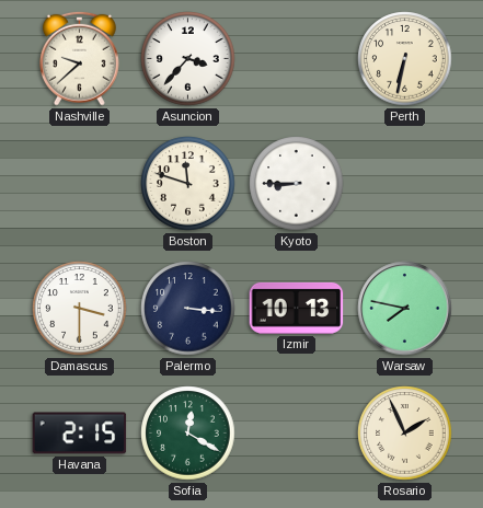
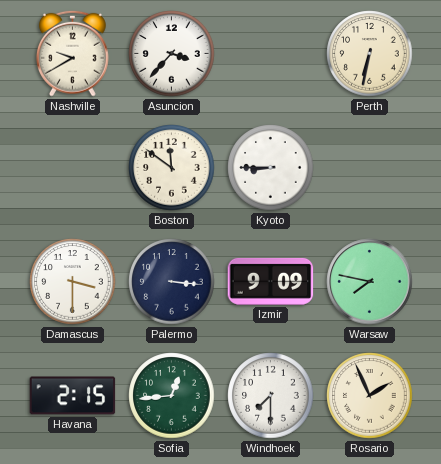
Nashville: 9:38 -> 9:40 (72, 53)
Boston: 11:48 -> 11:51 (172, 168)
Izmir: 10:13 -> 9:09 (271, 281)
Sofia: 12:20 -> 12:44 (172, 396)
Windhoek: none -> 7:30 (271, 396)
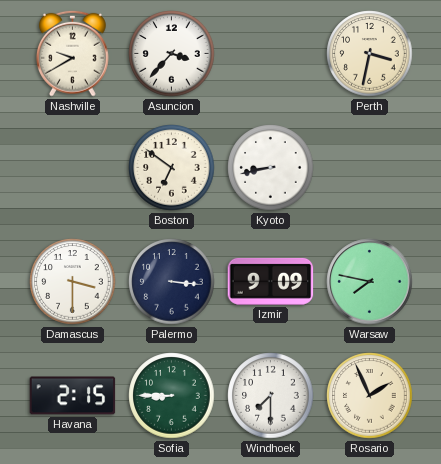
Perth: 6:32 -> 3:32 (370, 54)
Boston: 11:51 -> 6:51 (172, 168)
Kyoto: 8:45 -> 8:43 (271, 168)
Sofia: 12:44 -> 8:45 (172, 396)
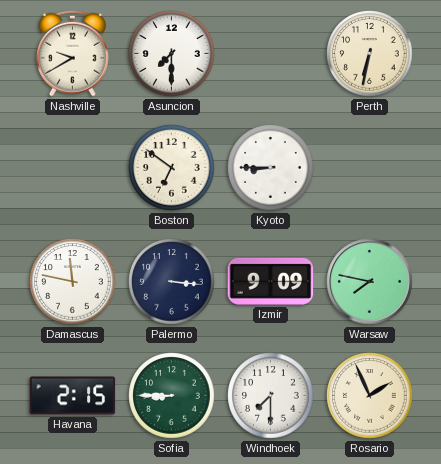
Asuncion: 3:37 -> 7:30 (172, 54)
Perth: 3:32 -> 6:32 (370, 54)
Kyoto: 8:43 -> 8:45 (271, 168)
Damascus: 3:30 -> 11:47 (73, 282)
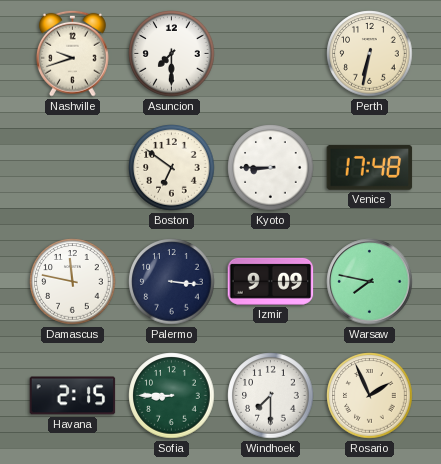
Nashville: 9:40 -> 9:42 (72, 53)
Venice: none -> 17:48 (370, 168)
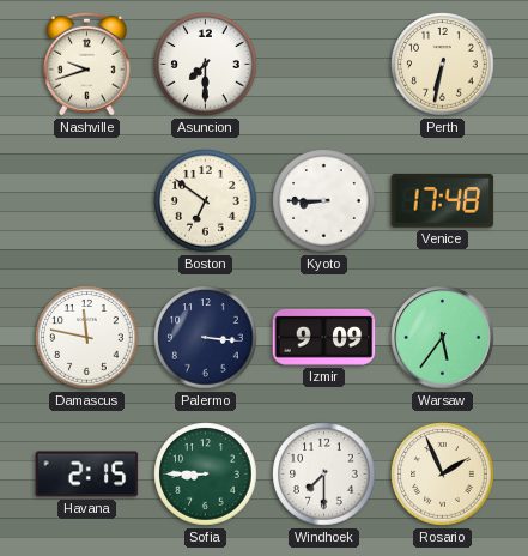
Warsaw: 7:47 -> 5:36 (443, 338)
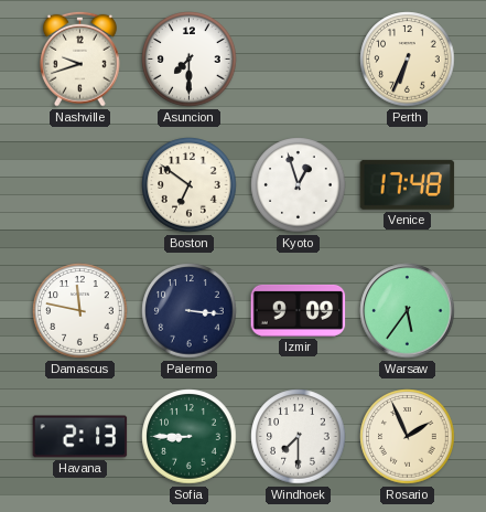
Perth: 6:32 -> 6:34 (408, 60)
Kyoto: 8:45 -> 12:57 (299, 185)
Havana: 2:15 -> 2:13 (80, 437)
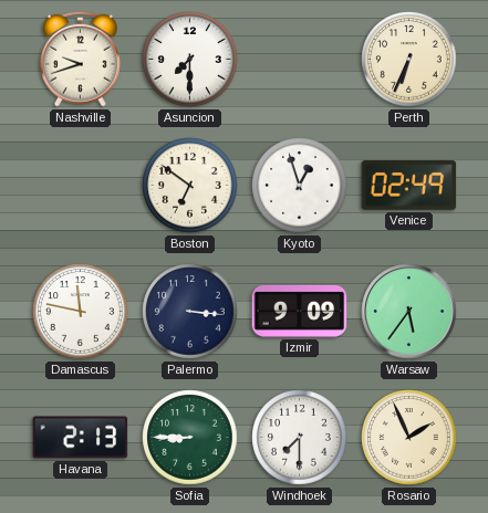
Venice: 17:48 -> 02:49 (409, 186)
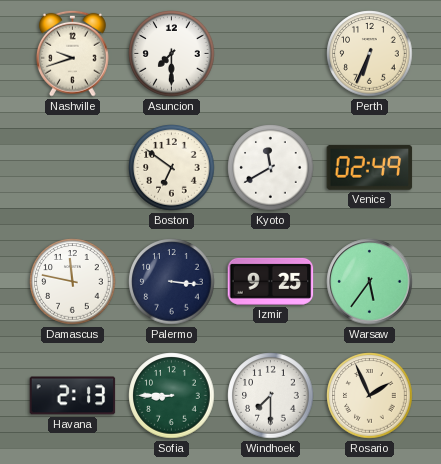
Kyoto: 12:57 -> 11:40 (271, 168)
Izmir: 9:09 -> 9:25 (271, 281)
